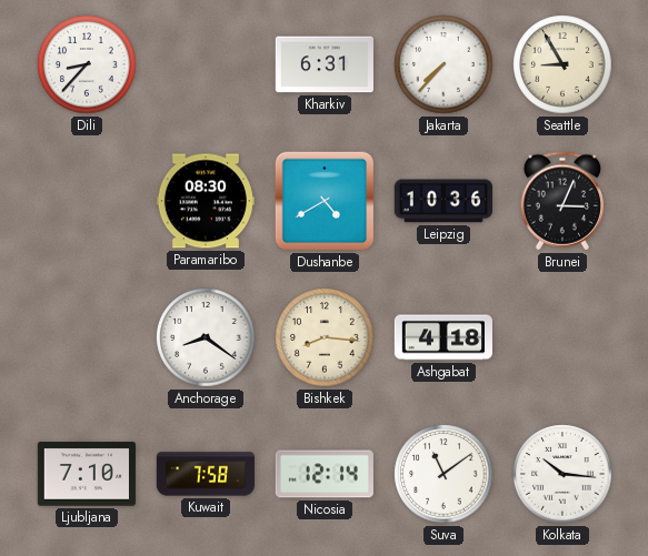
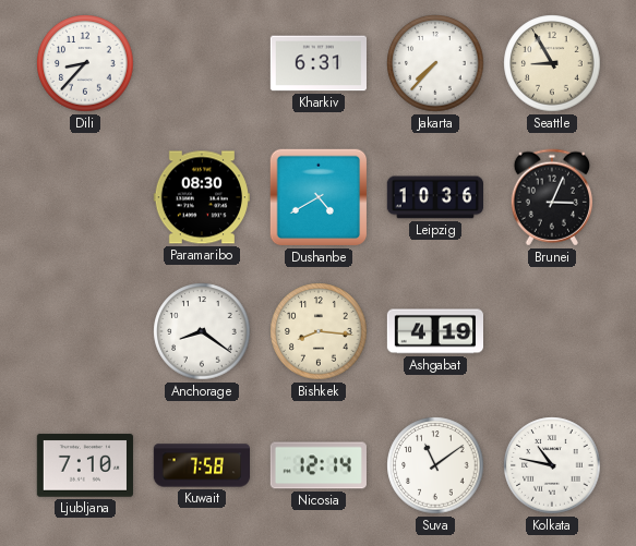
Ashgabat: 4:18 -> 4:19 (435, 331)
Kolkata: 10:16 -> 10:47 (552, 465)
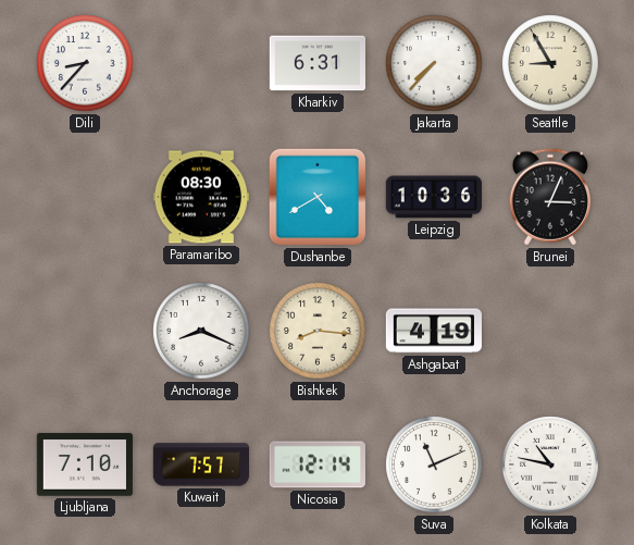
Anchorage: 8:21 -> 8:19 (201, 331)
Kuwait: 7:58 -> 7:57 (200, 465)
Suva: 11:09 -> 11:11 (434, 465)
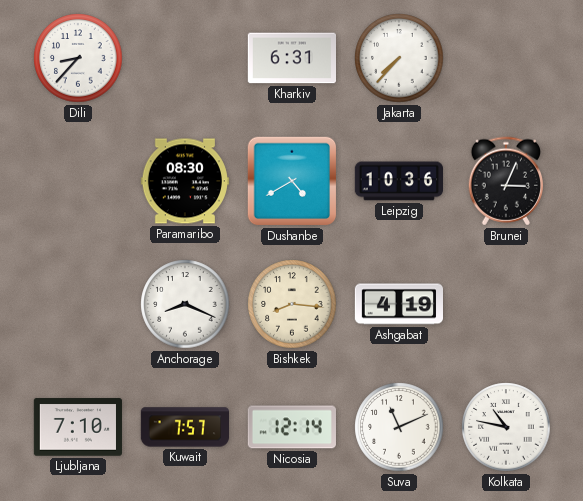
Seattle: 8:55 -> none (550, 63)
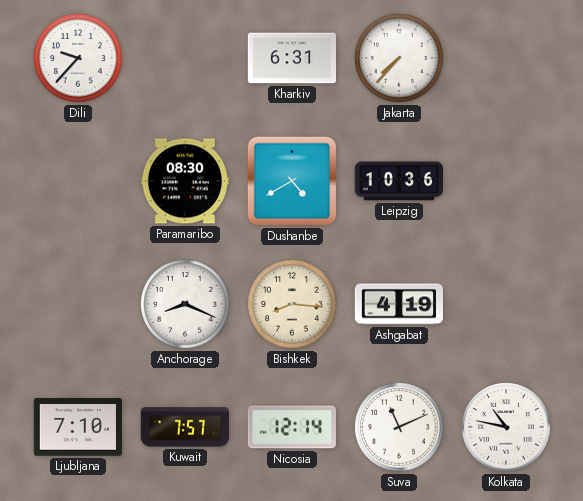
Dili: 8:37 -> 9:37 (78, 58)
Brunei: 3:04 -> none (505, 181)
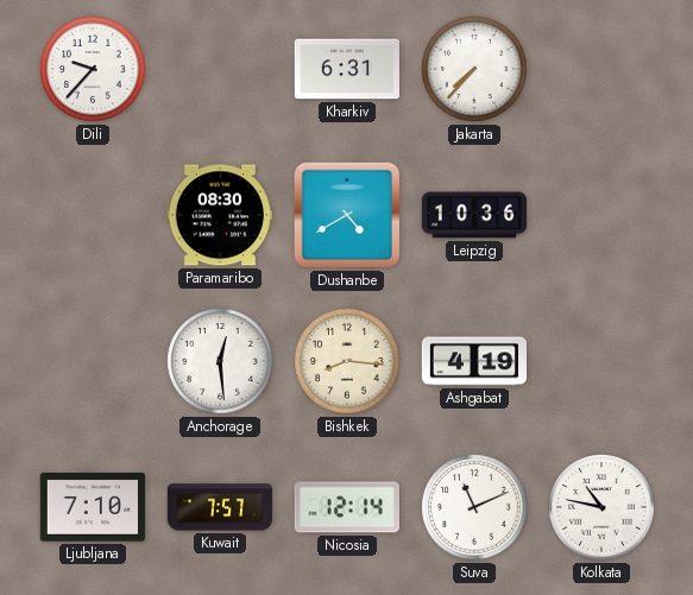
Anchorage: 8:19 -> 12:29 (220, 361)
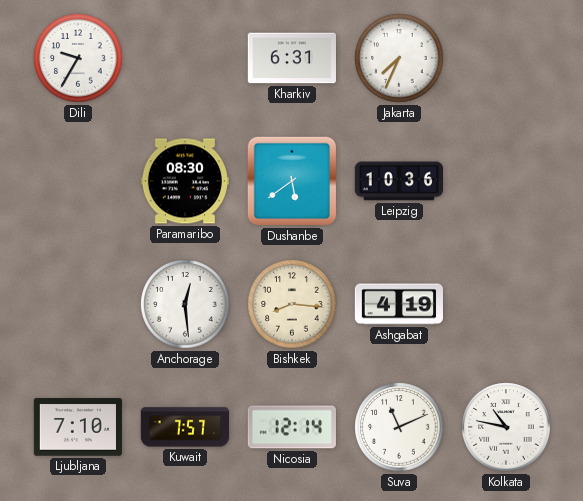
Dili: 9:37 -> 9:35 (78, 58)
Jakarta: 7:37 -> 7:34 (399, 58)
Dushanbe: 4:40 -> 5:39 (292, 181)
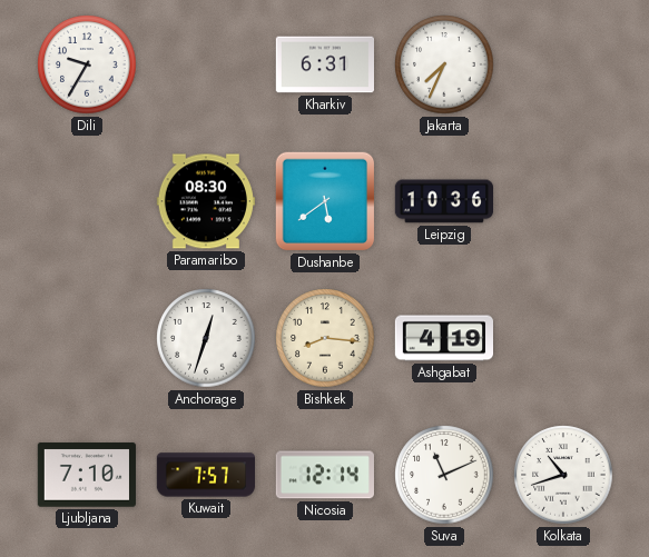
Anchorage: 12:29 -> 12:33 (206, 338)
Kolkata: 10:47 -> 10:42 (563, 475)
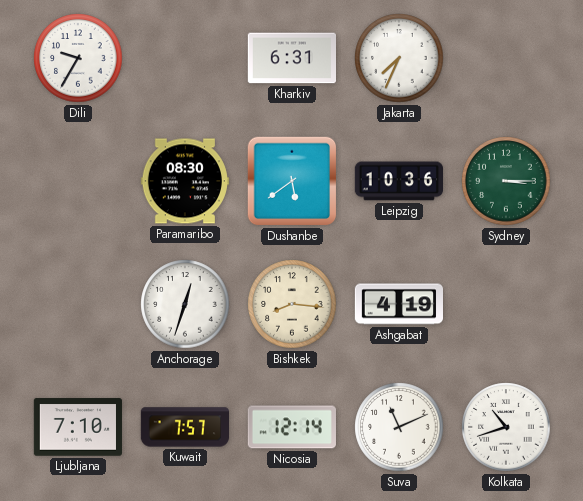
Sydney: none -> 3:15 (506, 181)
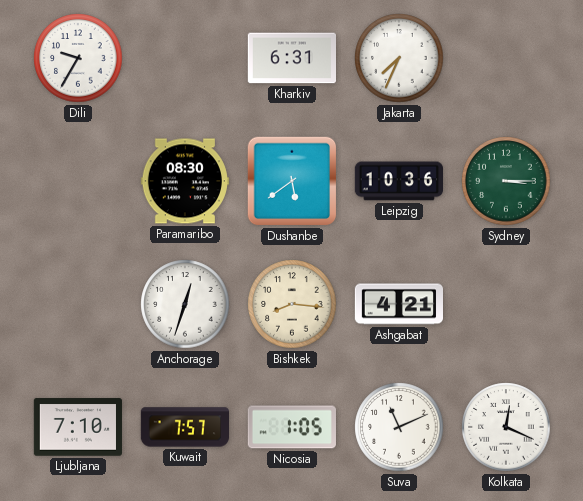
Ashgabat: 4:19 -> 4:21 (399, 304)
Nicosia: 12:14 -> 1:05 (292, 427)
Kolkata: 10:42 -> 12:19 (506, 427)
